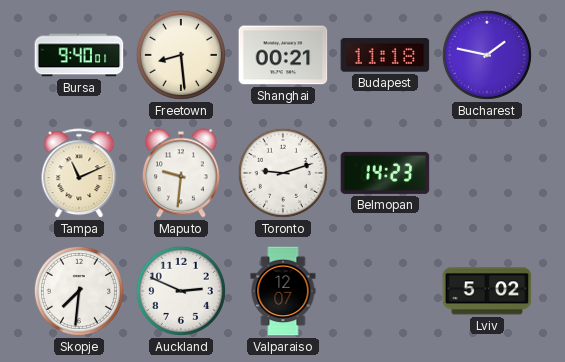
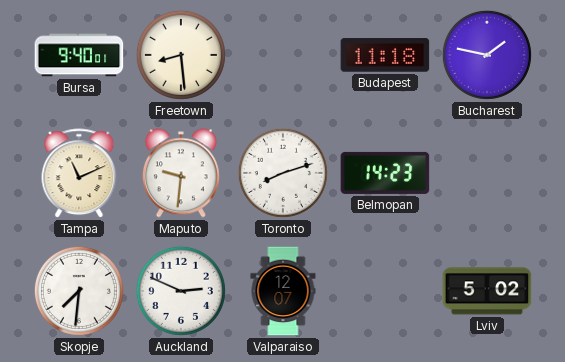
Shanghai: 00:21 -> none (283, 55)
Toronto: 9:12 -> 8:12 (283, 173)
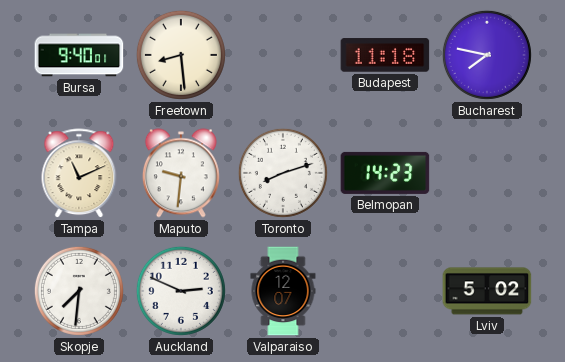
Bucharest: 1:47 -> 7:47 (487, 55)
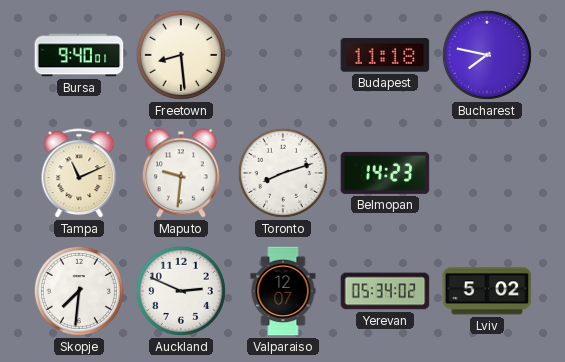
Yerevan: none -> 05:34 (385, 291)
